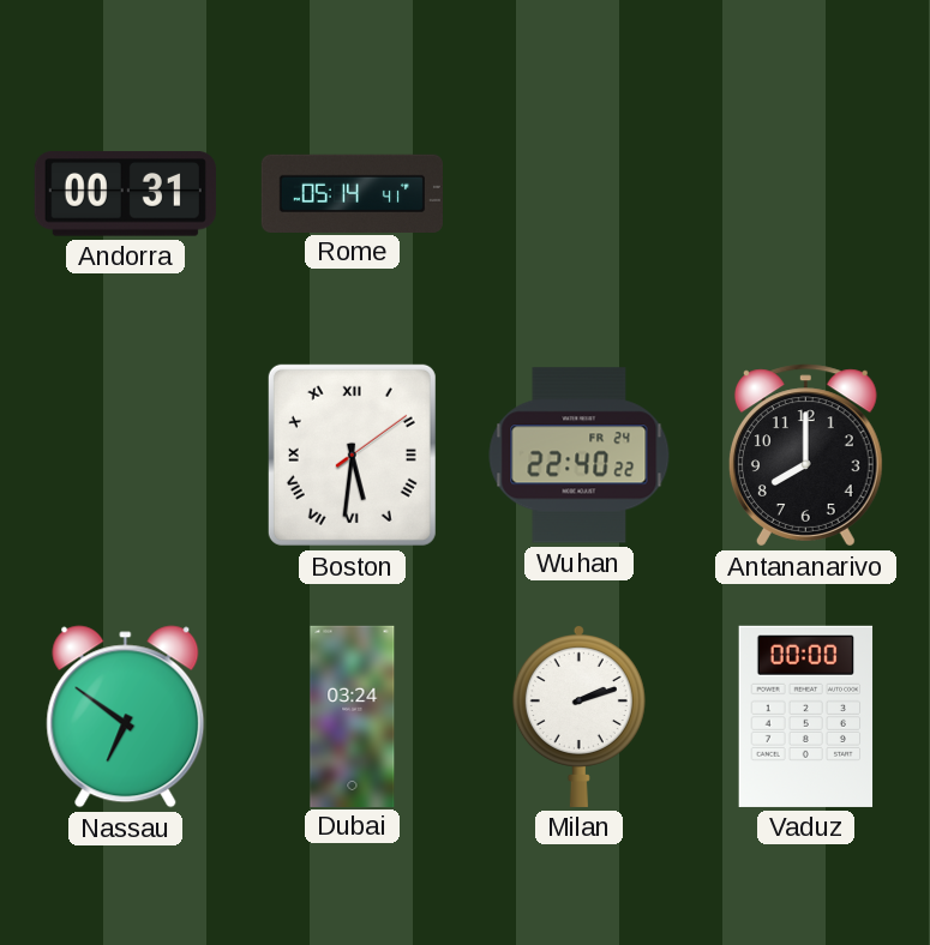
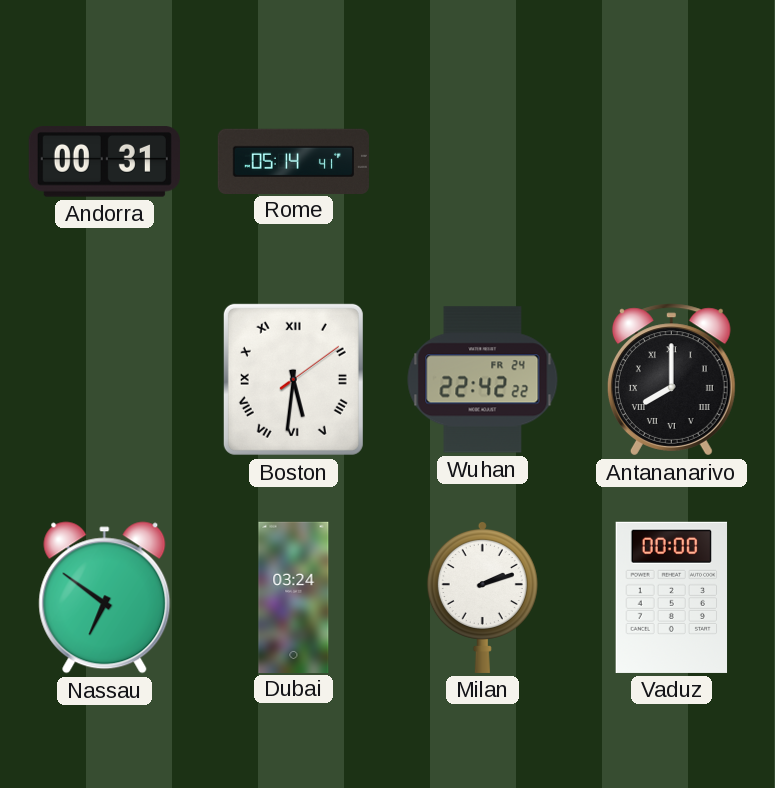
Wuhan: 22:40 -> 22:42 (483, 380)
Antananarivo numerals: Arabic -> Roman (671, 380)
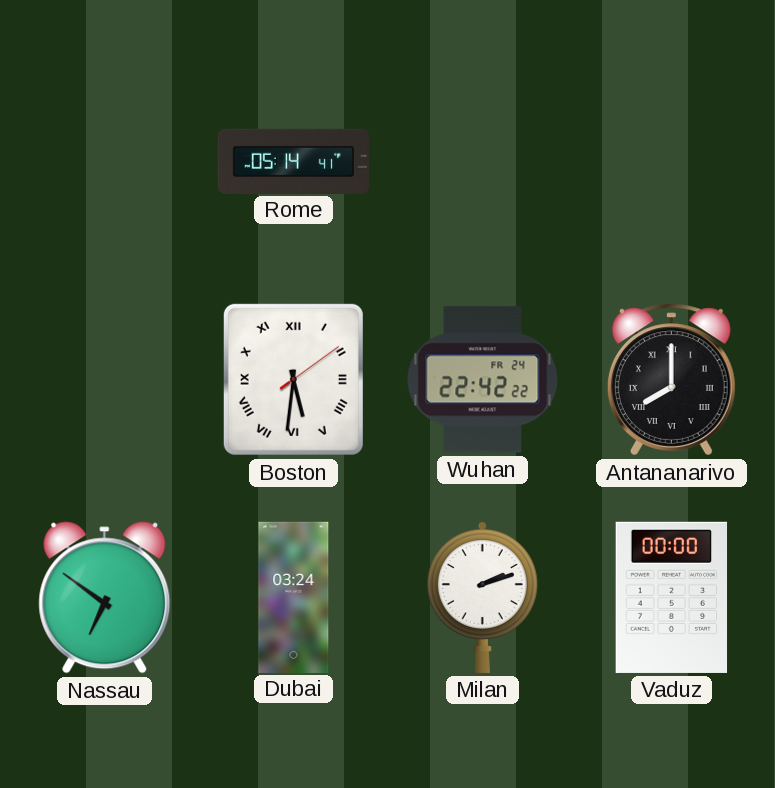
Andorra: 00:31 -> none (104, 162)
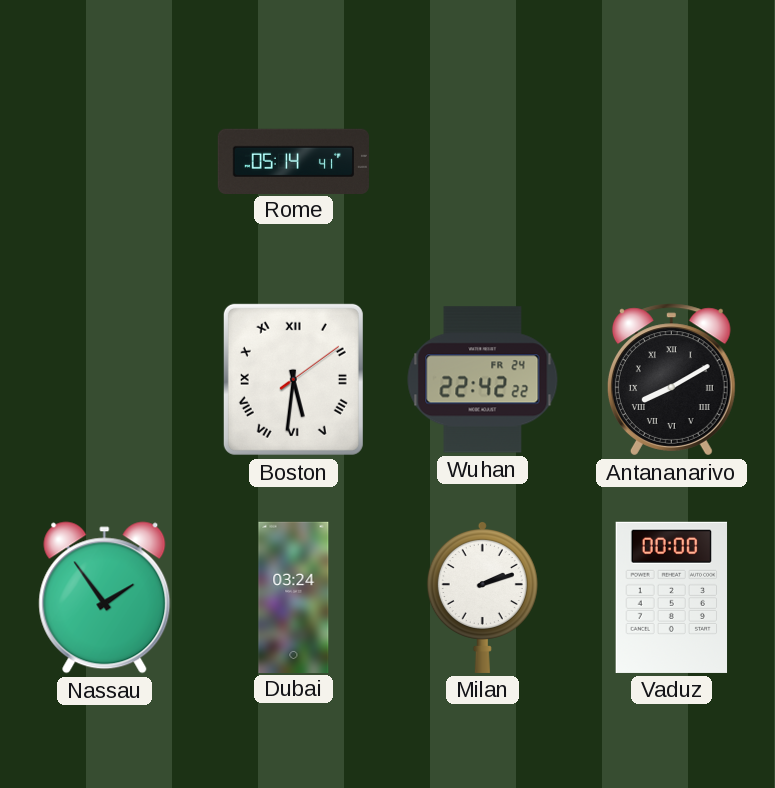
Antananarivo: 8:00 -> 8:10 (671, 380)
Nassau: 6:51 -> 1:54 (105, 598)
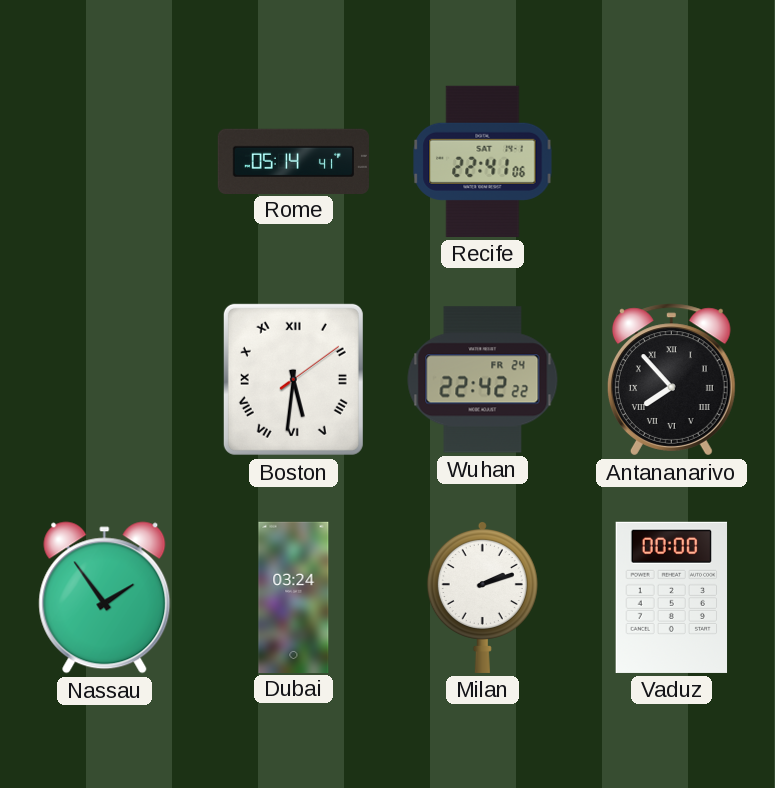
Recife: none -> 22:41 (483, 161)
Antananarivo: 8:10 -> 7:53 (671, 380)
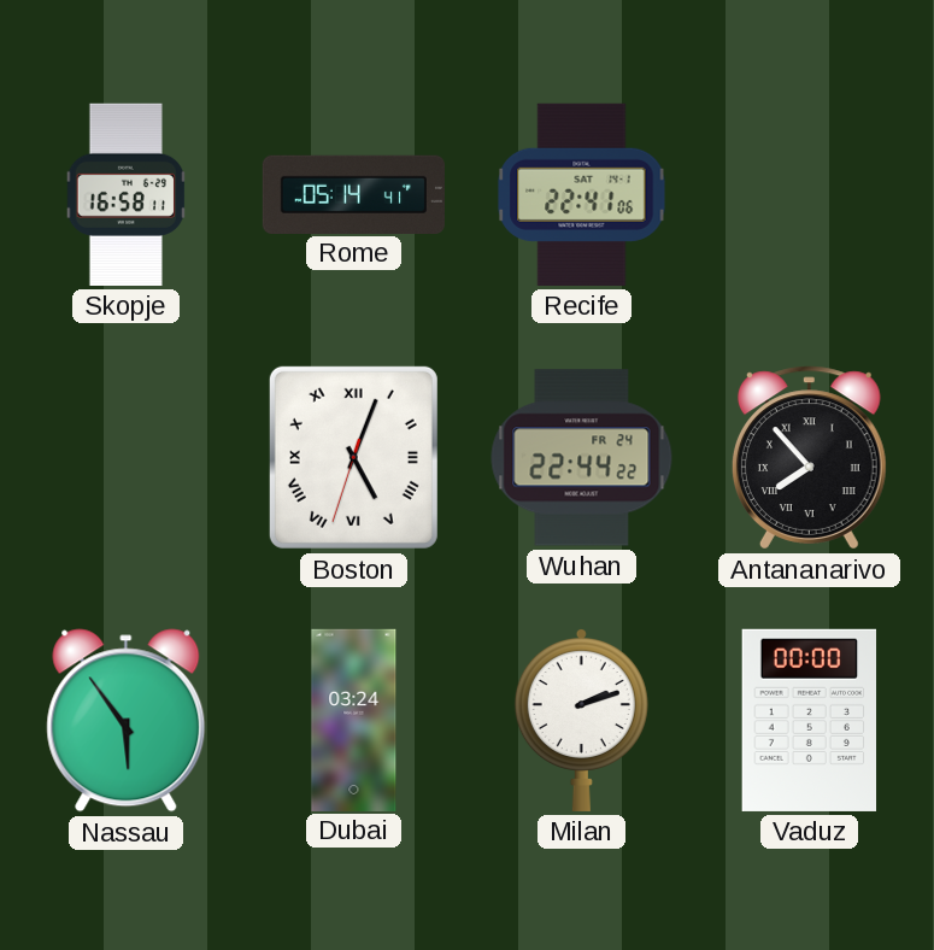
Skopje: none -> 16:58 (125, 194)
Boston: 5:31 -> 5:03 (353, 457)
Wuhan: 22:42 -> 22:44 (582, 458)
Nassau: 1:54 -> 5:54 (127, 721)
